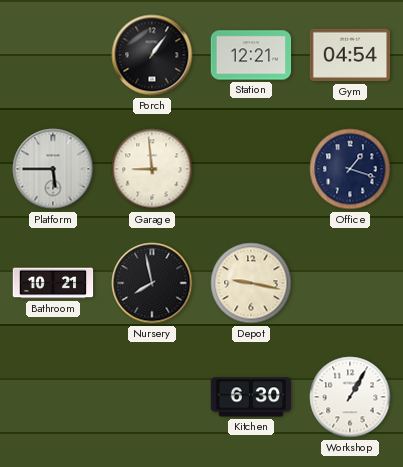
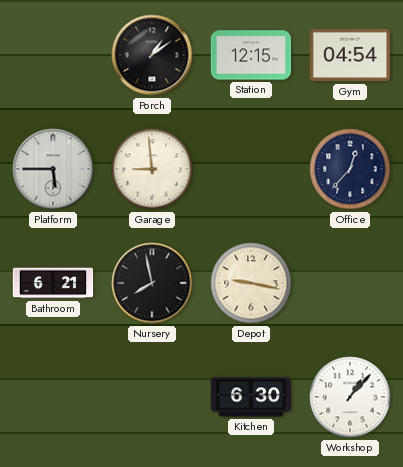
Porch: 1:06 -> 1:09 (152, 55)
Station: 12:21 -> 12:15 (251, 55)
Office: 1:18 -> 12:37 (350, 169)
Bathroom: 10:21 -> 6:21 (53, 283)
Workshop: 1:05 -> 1:07 (350, 397)
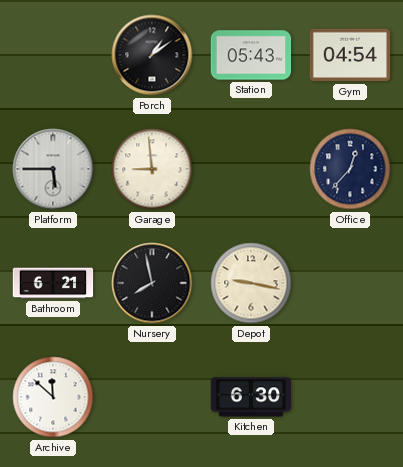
Station: 12:15 -> 05:43 (251, 55)
Archive: none -> 11:52 (53, 397)
Workshop: 1:07 -> none (350, 397)
